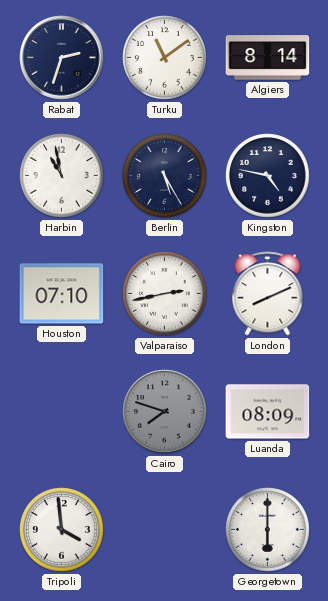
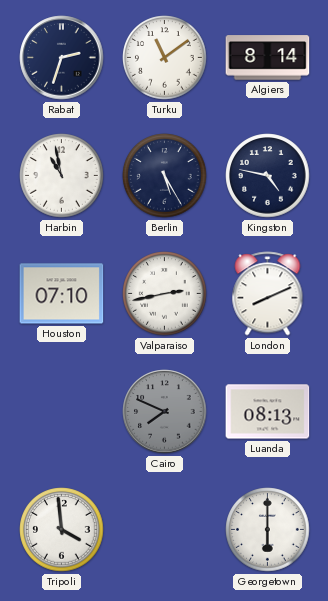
Cairo: 7:48 -> 7:49 (165, 412)
Luanda: 08:09 -> 08:13 (268, 412)
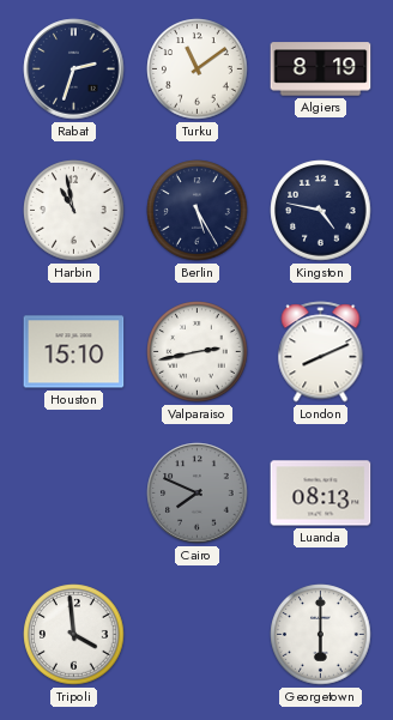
Algiers: 8:14 -> 8:19 (321, 69)
Houston: 07:10 -> 15:10 (74, 352)
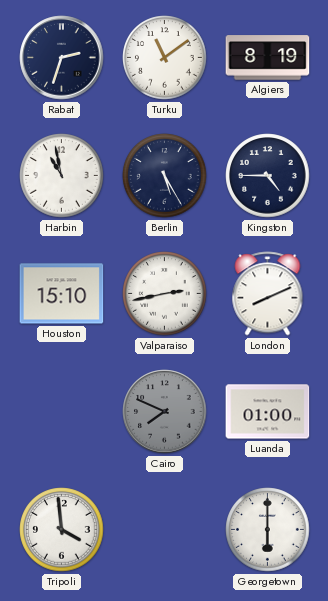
Kingston: 4:47 -> 4:45 (268, 176)
Luanda: 08:13 -> 01:00 (268, 412)
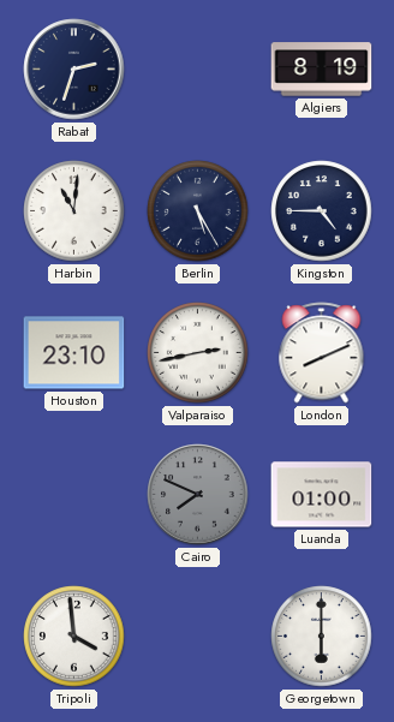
Turku: 11:09 -> none (165, 58)
Harbin: 10:58 -> 11:01 (74, 211)
Houston: 15:10 -> 23:10 (74, 353)
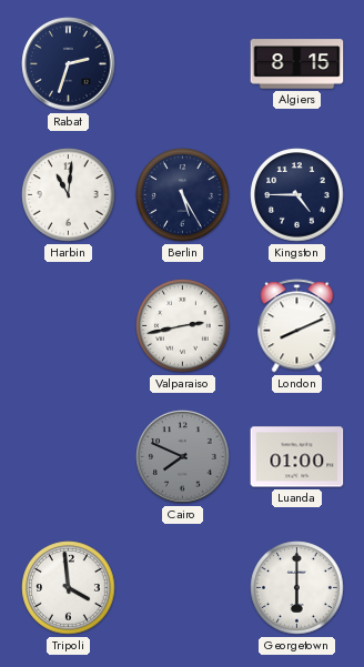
Algiers: 8:19 -> 8:15 (297, 64)
Houston: 23:10 -> none (74, 353)
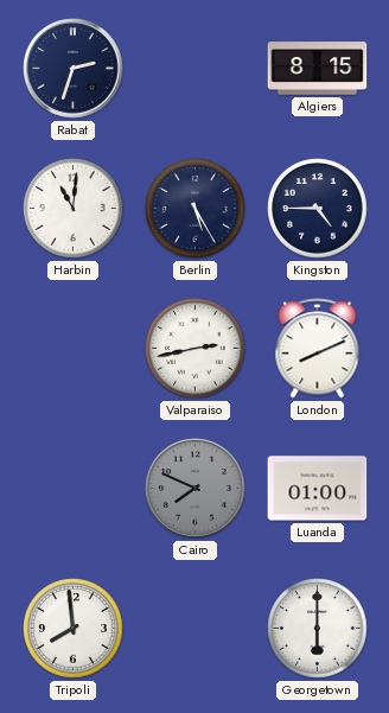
Tripoli: 3:59 -> 7:59 (74, 629)
